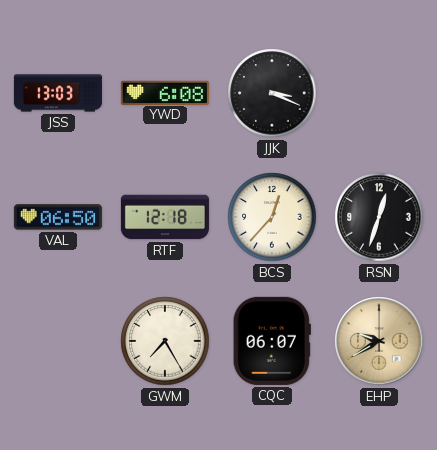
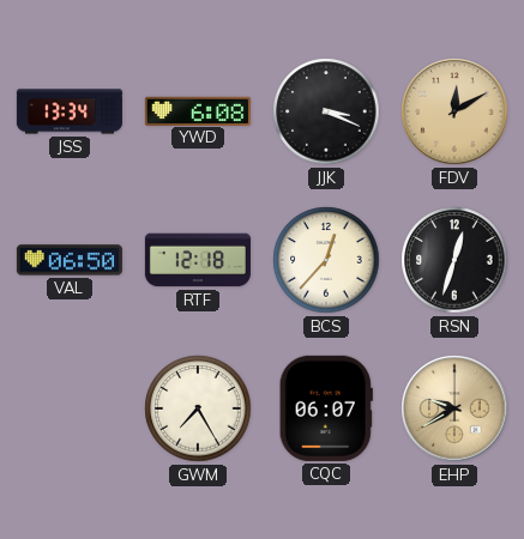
JSS: 13:03 -> 13:34 (70, 111)
FDV: none -> 12:10 (454, 111)
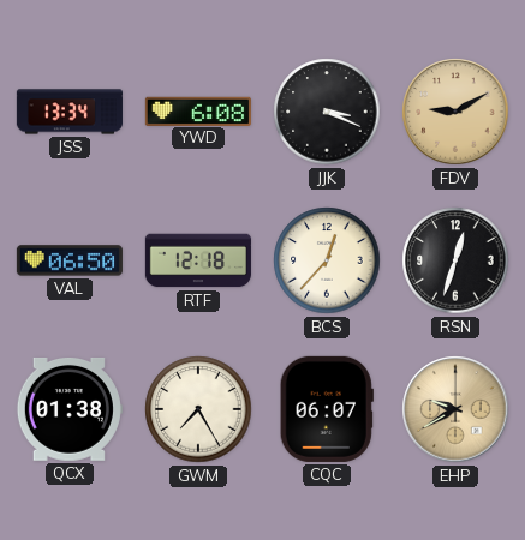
FDV: 12:10 -> 9:10 (455, 112)
QCX: none -> 01:38 (70, 409)
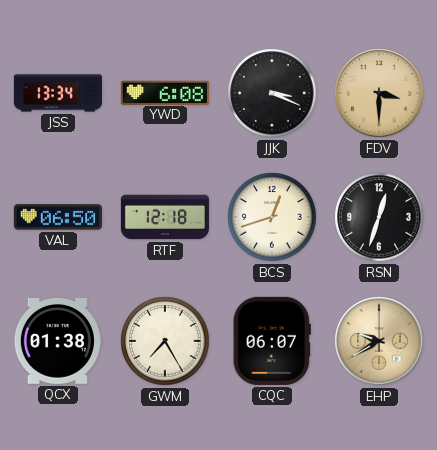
FDV: 9:10 -> 3:30 (379, 93)
BCS: 12:37 -> 12:42 (272, 217)
